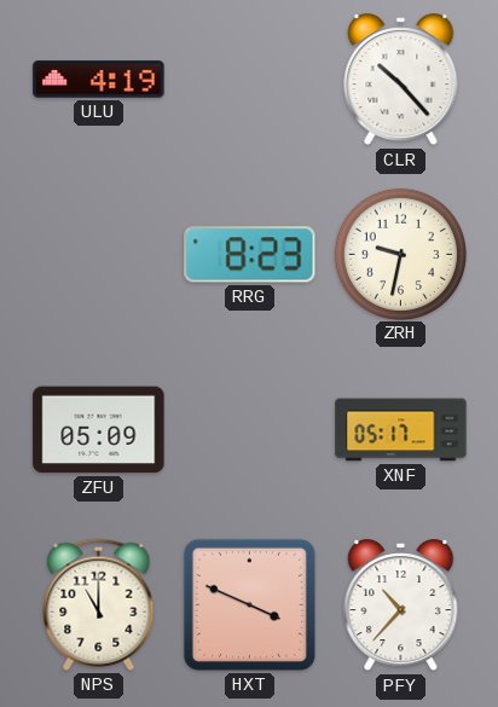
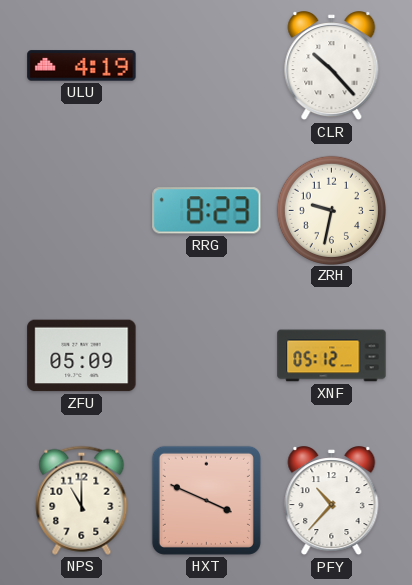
XNF: 05:17 -> 05:12 (332, 356)
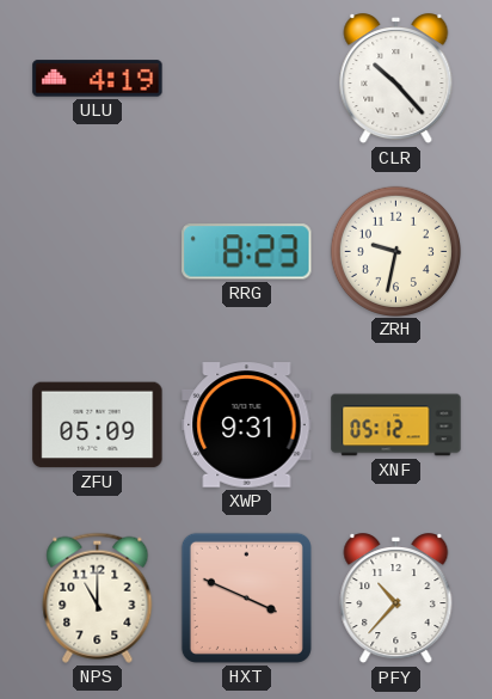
XWP: none -> 9:31 (247, 425)
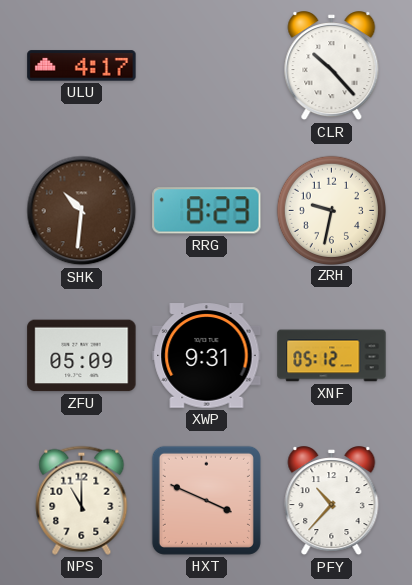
ULU: 4:19 -> 4:17 (82, 66)
SHK: none -> 10:31 (82, 211)
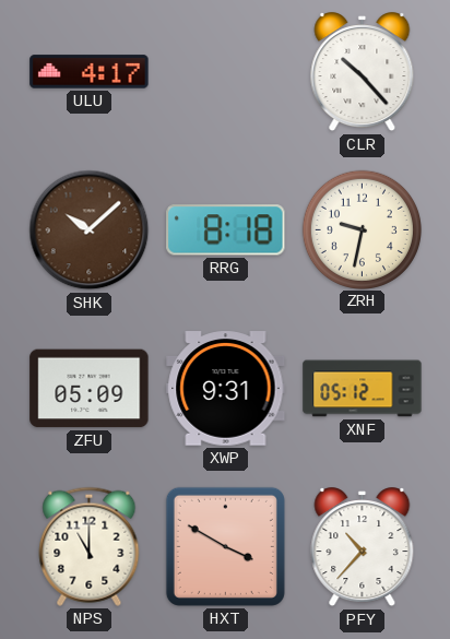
SHK: 10:31 -> 10:08 (90, 230)
RRG: 8:23 -> 8:18 (226, 230)
HXT: 3:49 -> 3:50 (225, 546)
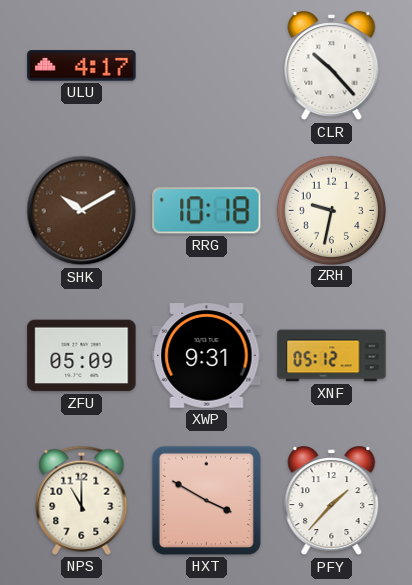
SHK: 10:08 -> 10:10 (82, 211)
RRG: 8:18 -> 10:18 (207, 211)
PFY: 10:37 -> 1:37 (332, 501)
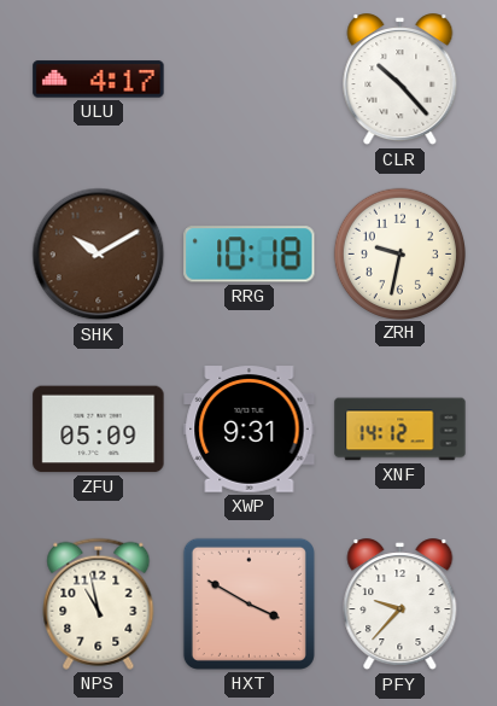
XNF: 05:12 -> 14:12 (400, 430)
NPS: 11:00 -> 10:58 (99, 603)
PFY: 1:37 -> 9:37 (400, 605)
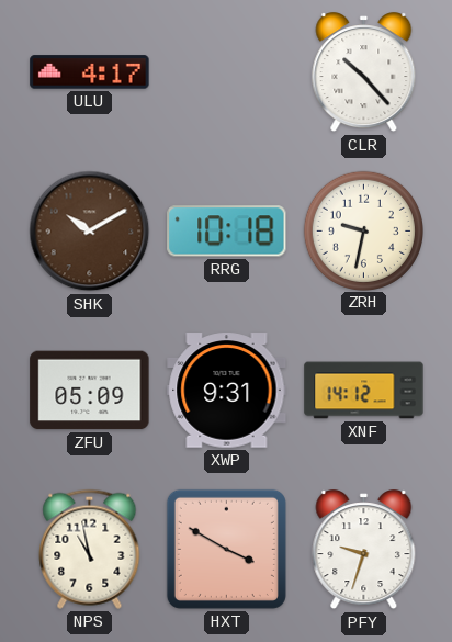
PFY: 9:37 -> 9:33 (364, 550)
